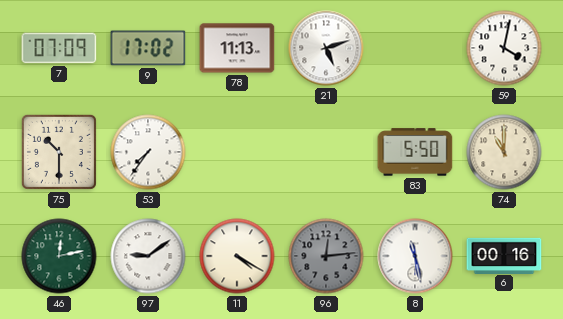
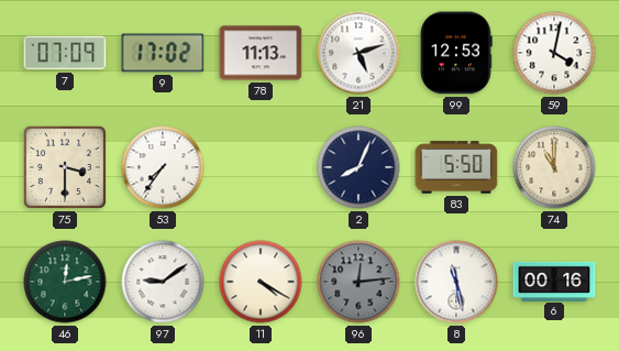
99: none -> 12:53 (456, 53)
75: 10:30 -> 3:30 (65, 167)
2: none -> 8:04 (358, 167)
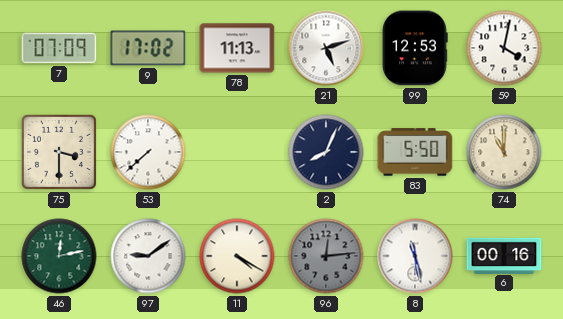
53: 7:36 -> 7:38 (148, 152)
